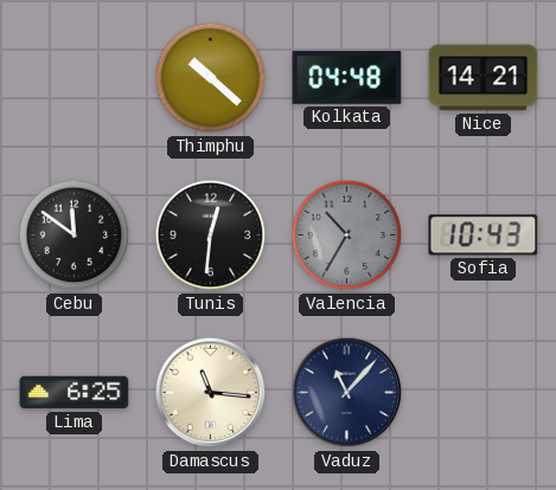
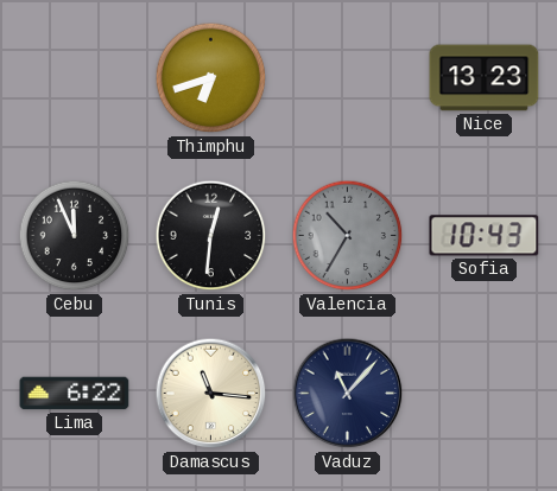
Thimphu: 10:22 -> 6:42 (211, 78)
Kolkata: 04:48 -> none (347, 78)
Nice: 14:21 -> 13:23 (485, 78)
Cebu: 11:51 -> 11:56 (75, 236)
Lima: 6:25 -> 6:22 (75, 394)
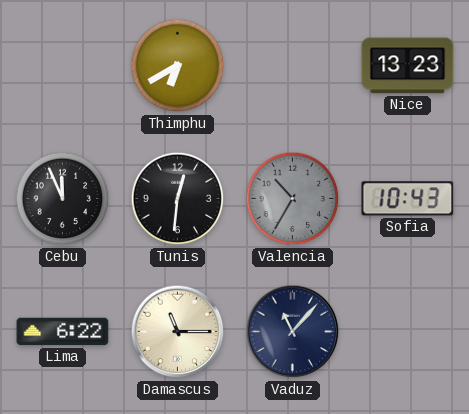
Thimphu: 6:42 -> 6:40 (178, 66)
Damascus: 11:16 -> 11:15 (178, 332)
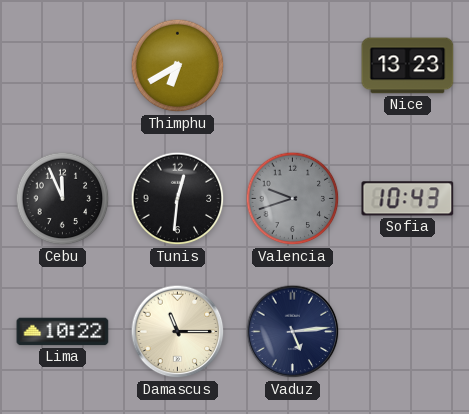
Valencia: 10:35 -> 9:42 (293, 199)
Lima: 6:22 -> 10:22 (63, 332)
Vaduz: 11:07 -> 5:14 (293, 332)
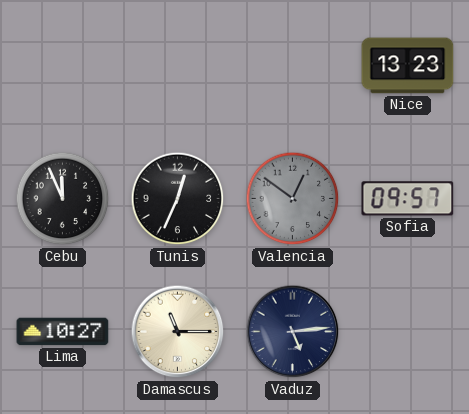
Thimphu: 6:40 -> none (178, 66)
Tunis: 12:31 -> 12:34 (178, 199)
Valencia: 9:42 -> 12:51 (293, 199)
Sofia: 10:43 -> 09:57 (408, 199)
Lima: 10:22 -> 10:27 (63, 332)
